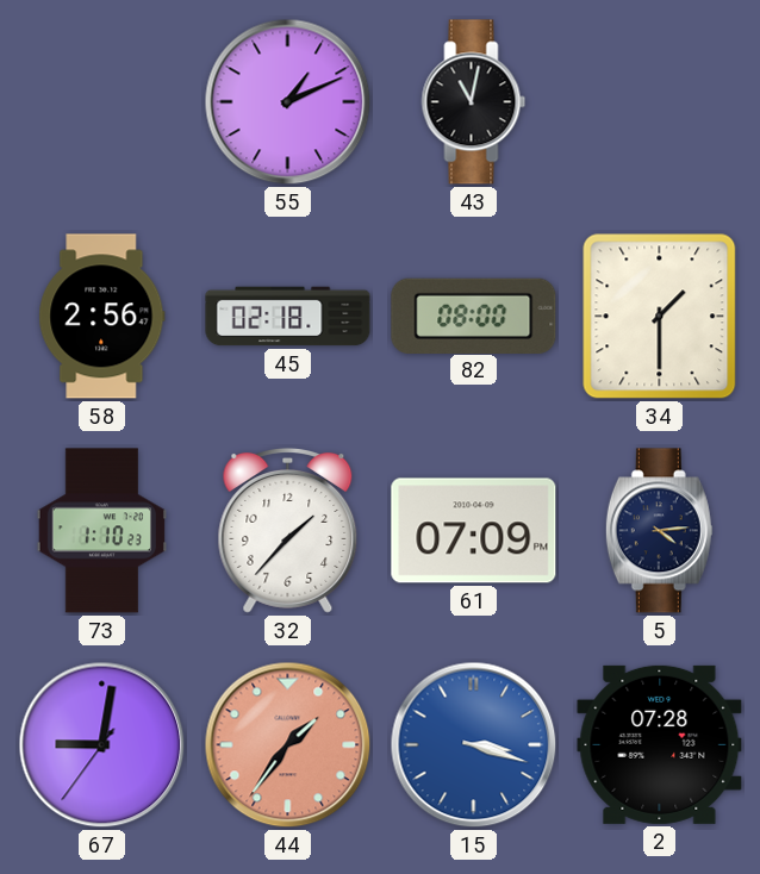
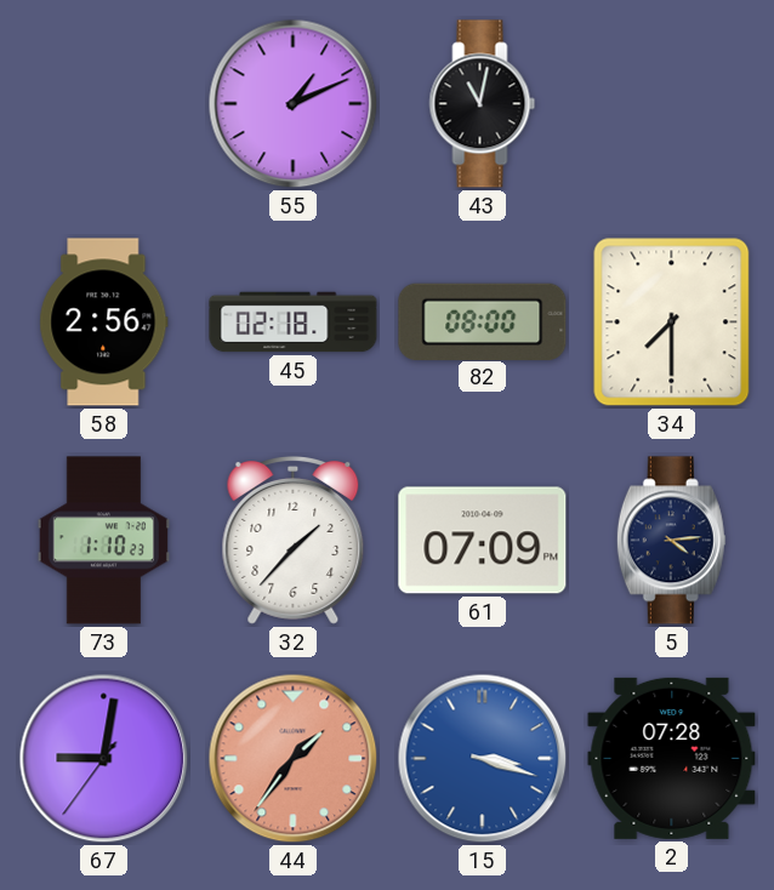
34: 1:30 -> 7:30 (672, 323)
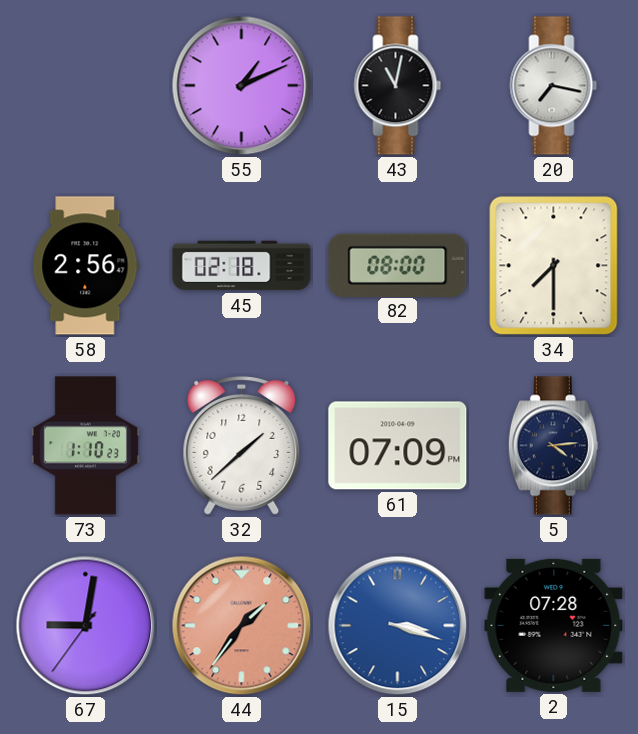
20: none -> 7:17 (554, 86)
32: 1:37 -> 1:38 (242, 446)
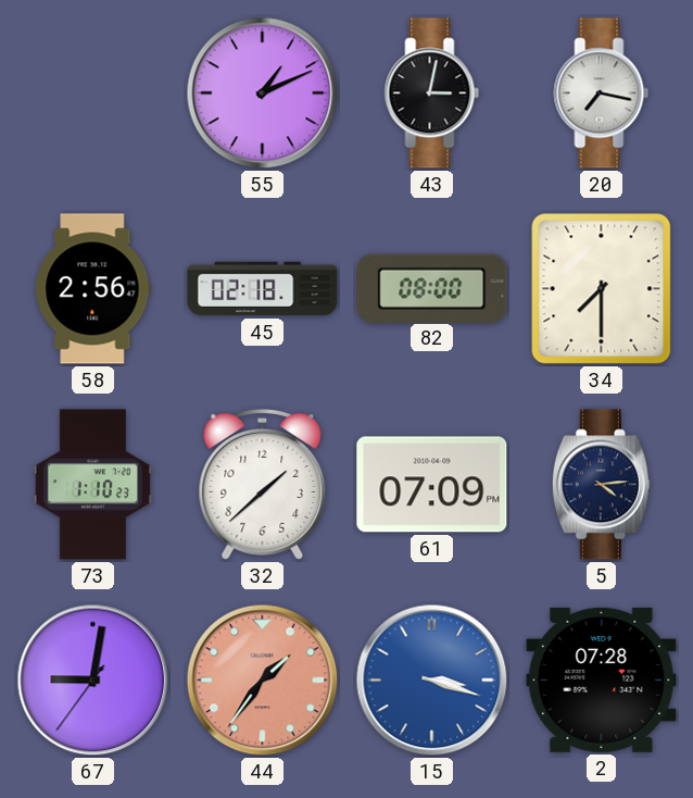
43: 11:02 -> 3:02 (432, 93)
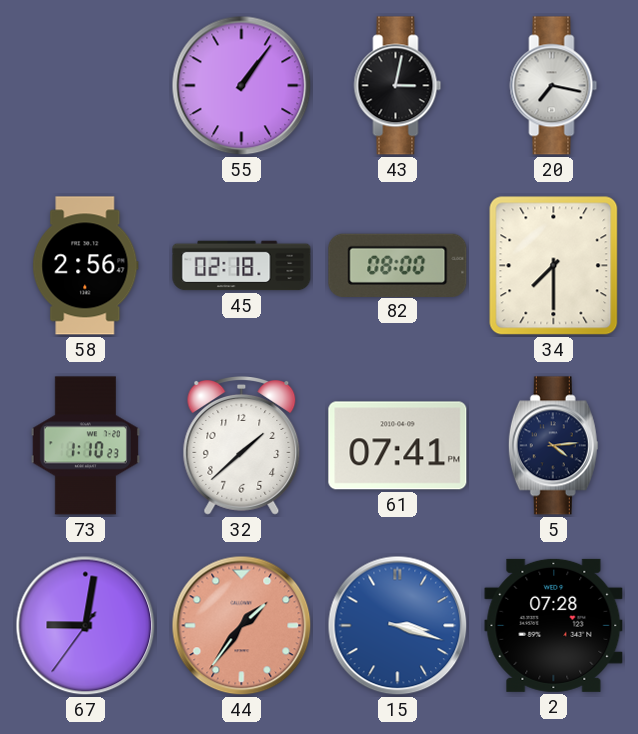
55: 1:11 -> 1:06 (242, 86)
61: 07:09 -> 07:41 (398, 446)
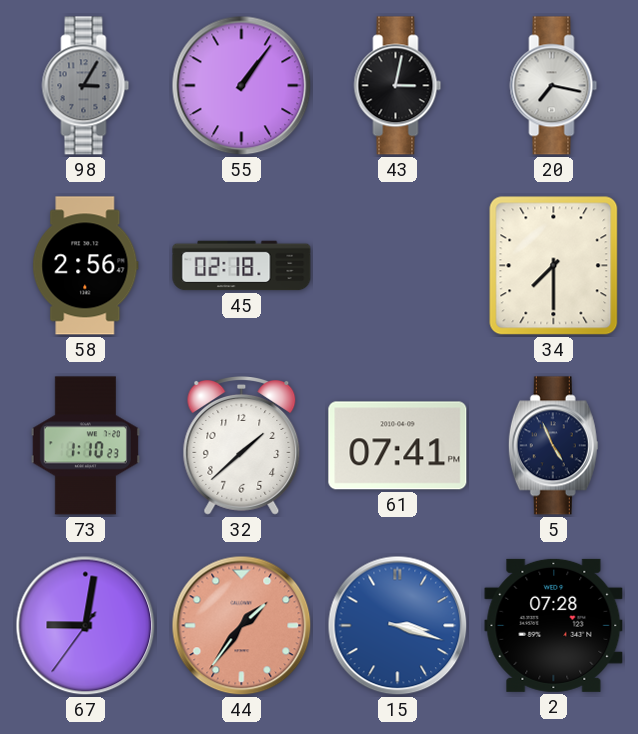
98: none -> 3:05 (86, 86)
82: 08:00 -> none (398, 265)
5: 4:14 -> 4:56 (553, 446)
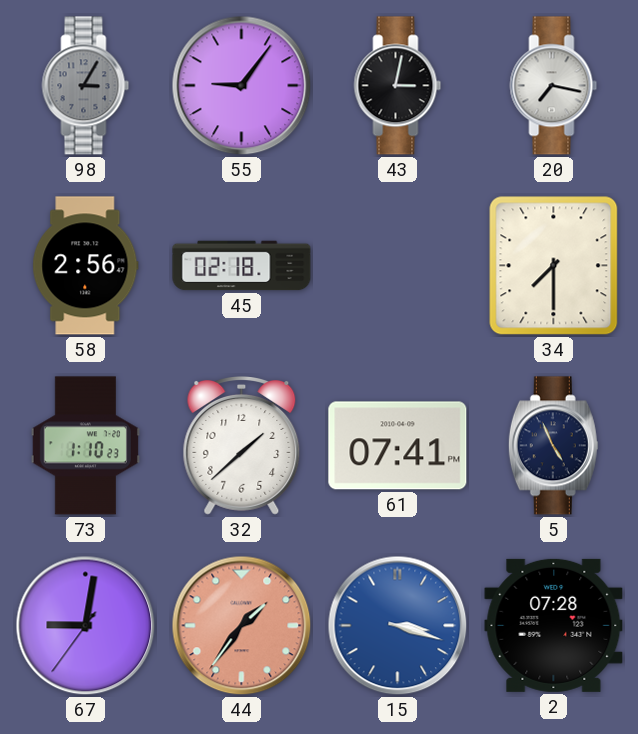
55: 1:06 -> 9:06 (242, 86)
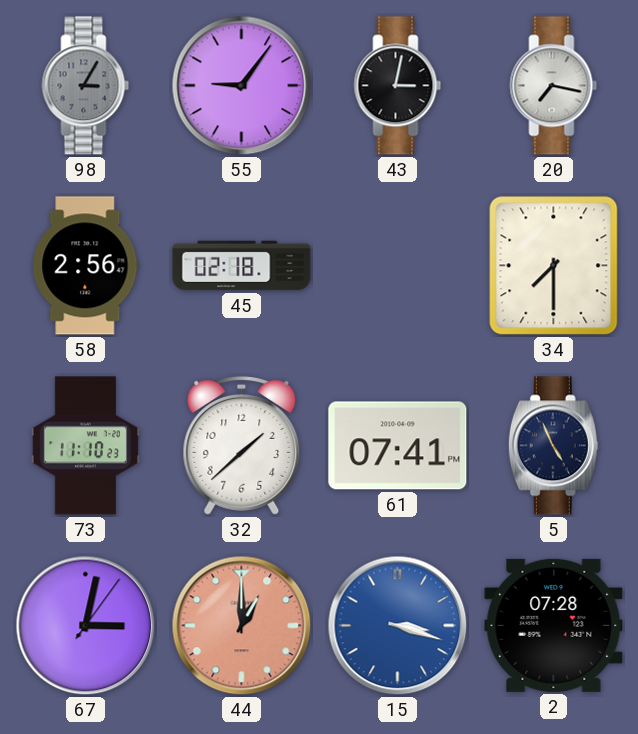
73: 1:10 -> 11:10 (85, 446)
67: 9:01 -> 3:02 (86, 626)
44: 1:36 -> 1:00 (242, 626)
